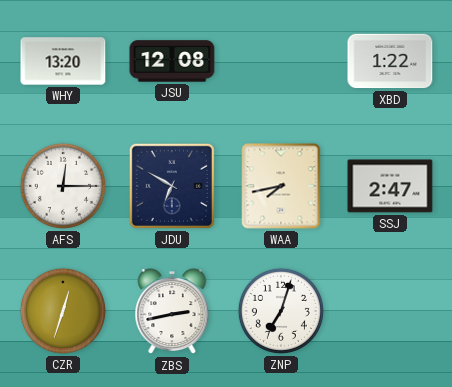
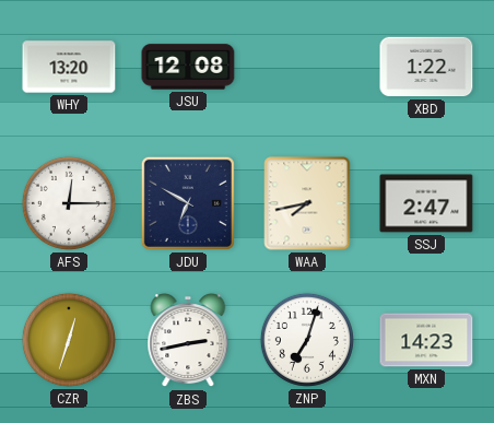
MXN: none -> 14:23 (426, 340)
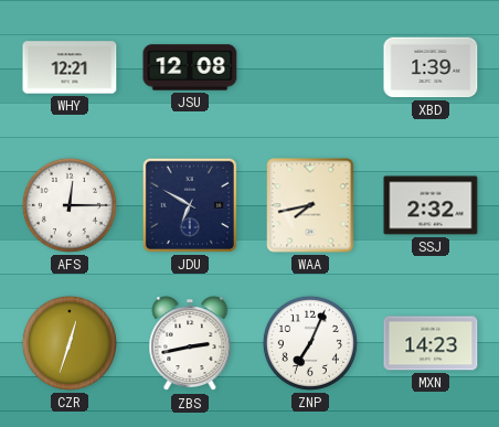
WHY: 13:20 -> 12:21 (70, 67)
XBD: 1:22 -> 1:39 (431, 67)
SSJ: 2:47 -> 2:32 (431, 205)
ZNP: 7:03 -> 7:04 (310, 343)
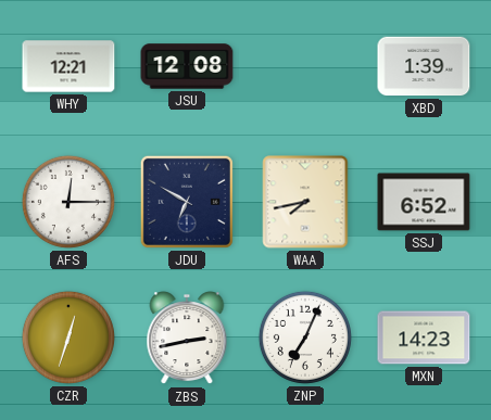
SSJ: 2:32 -> 6:52 (424, 202)
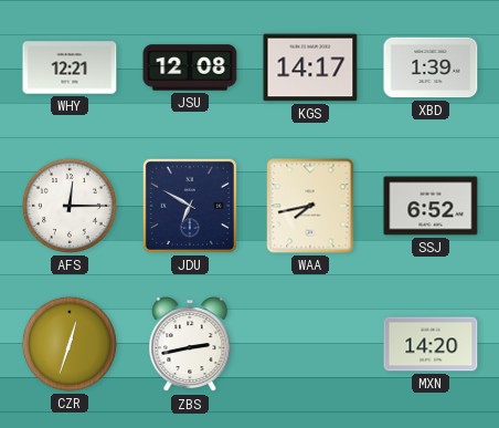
KGS: none -> 14:17 (310, 67)
ZNP: 7:04 -> none (305, 338)
MXN: 14:23 -> 14:20 (431, 344)
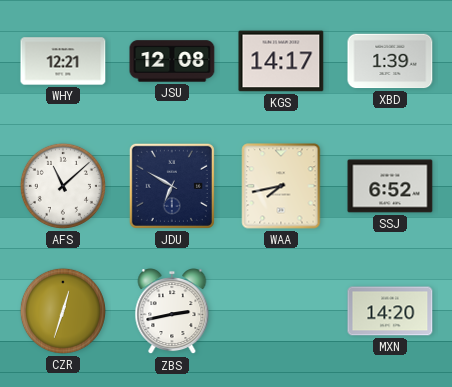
AFS: 12:15 -> 11:08 (63, 186)
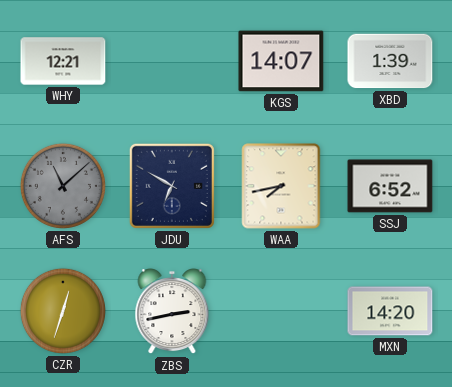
JSU: 12:08 -> none (172, 61)
KGS: 14:17 -> 14:07 (281, 61)
AFS dial: white -> grey (63, 186)
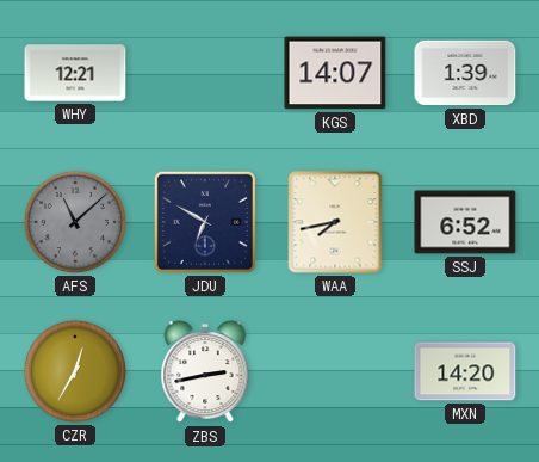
CZR: 12:33 -> 12:35 (75, 371)
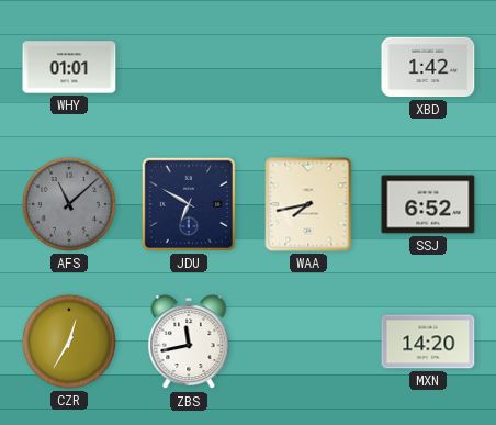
WHY: 12:21 -> 01:01 (69, 67)
KGS: 14:07 -> none (335, 73)
XBD: 1:39 -> 1:42 (428, 67)
ZBS: 2:43 -> 11:43 (189, 343)
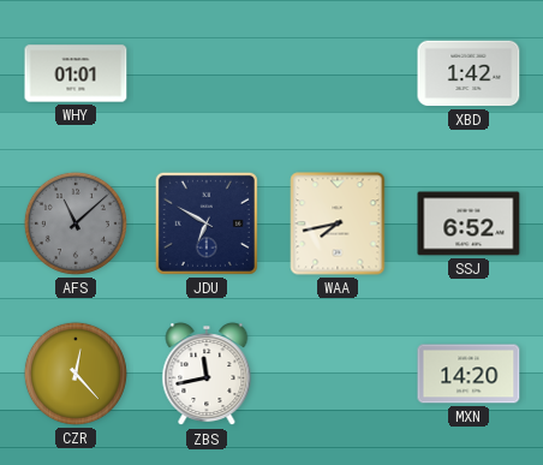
CZR: 12:35 -> 12:23 (76, 374)
